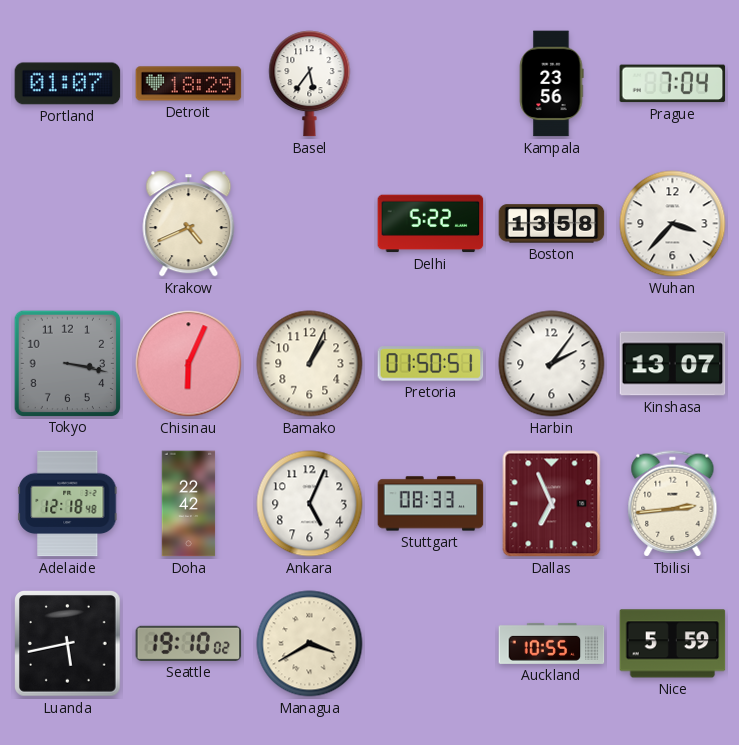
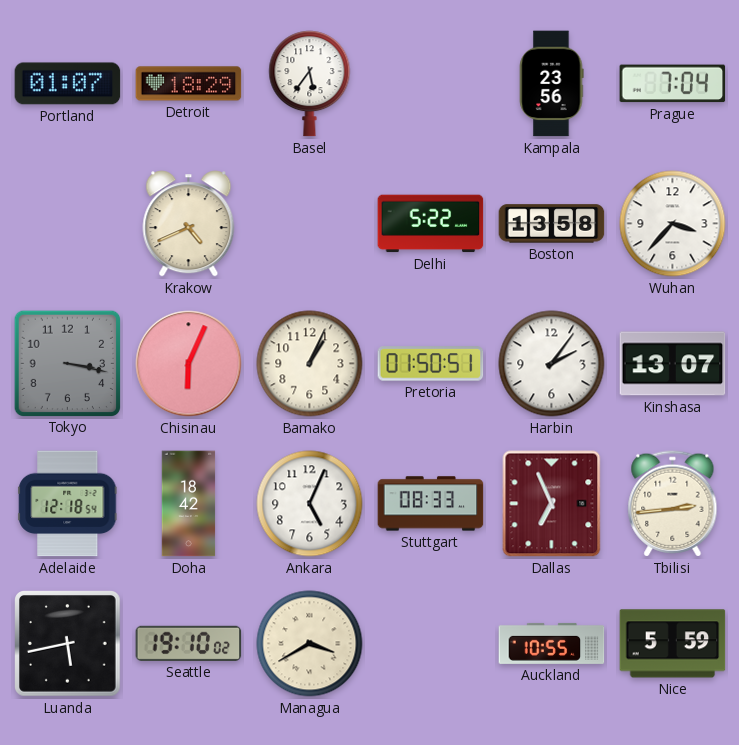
Adelaide: 12:18:48 -> 12:18:54 (68, 504)
Doha: 22:42 -> 18:42 (189, 504)
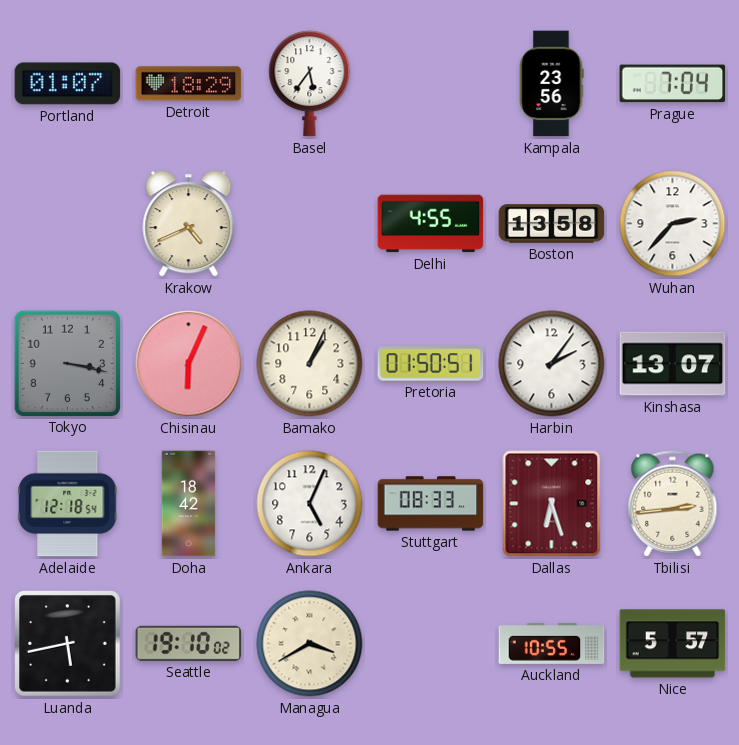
Delhi: 5:22 -> 4:55 (431, 224)
Wuhan: 3:37 -> 2:37 (673, 224)
Dallas: 6:56 -> 6:27 (552, 504)
Nice: 5:59 -> 5:57 (673, 644)
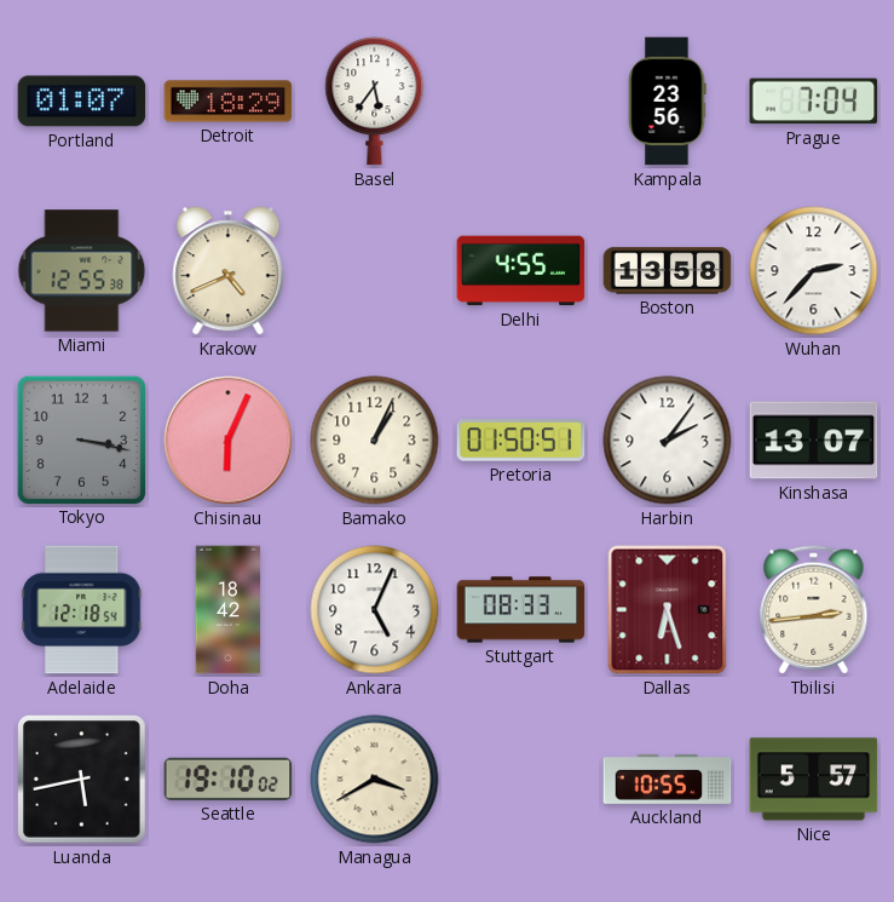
Miami: none -> 12:55 (82, 271)
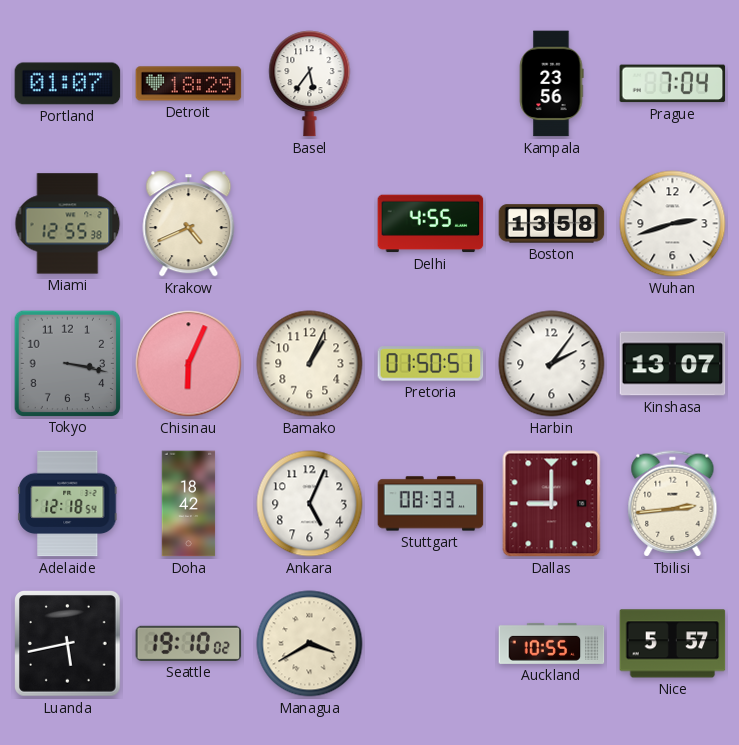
Wuhan: 2:37 -> 2:42 (673, 224)
Dallas: 6:27 -> 9:00 (552, 504)
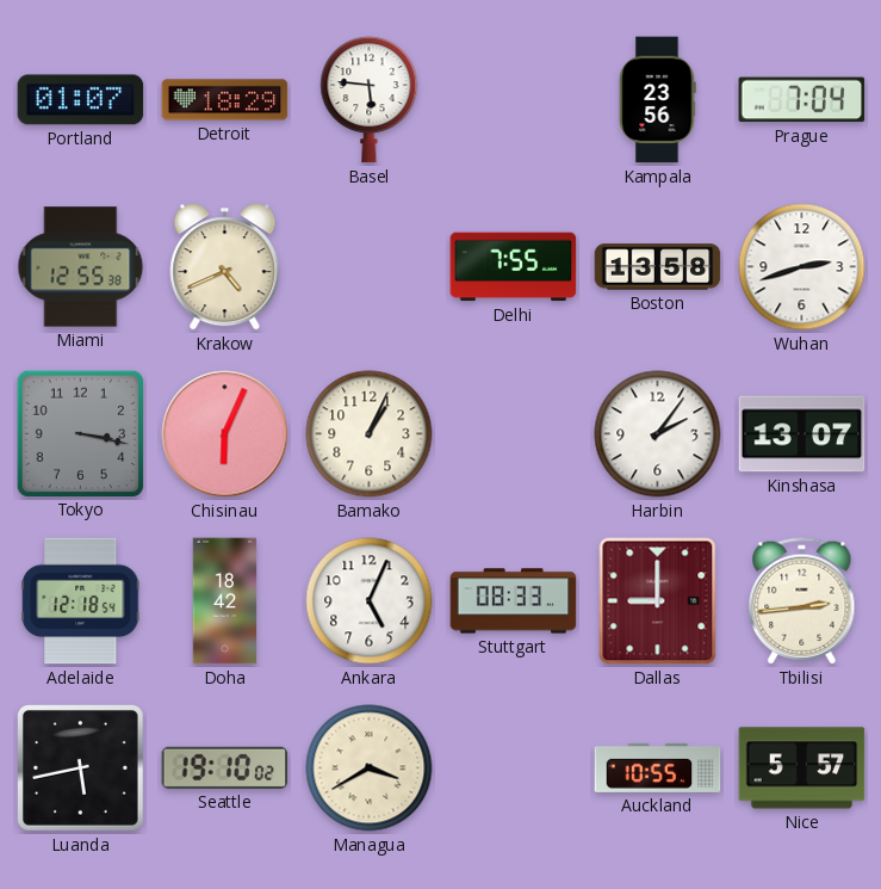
Basel: 5:36 -> 5:46 (370, 100)
Delhi: 4:55 -> 7:55 (514, 267)
Pretoria: 01:50 -> none (431, 364)
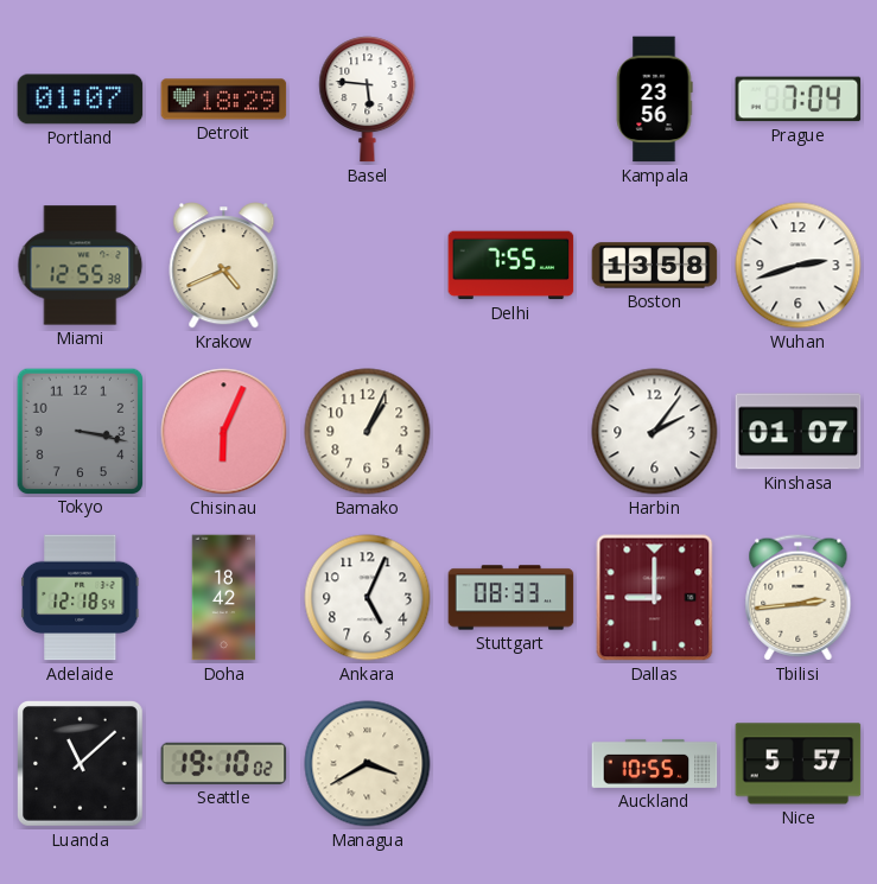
Kinshasa: 13:07 -> 01:07 (799, 432)
Luanda: 5:43 -> 11:08 (81, 764)
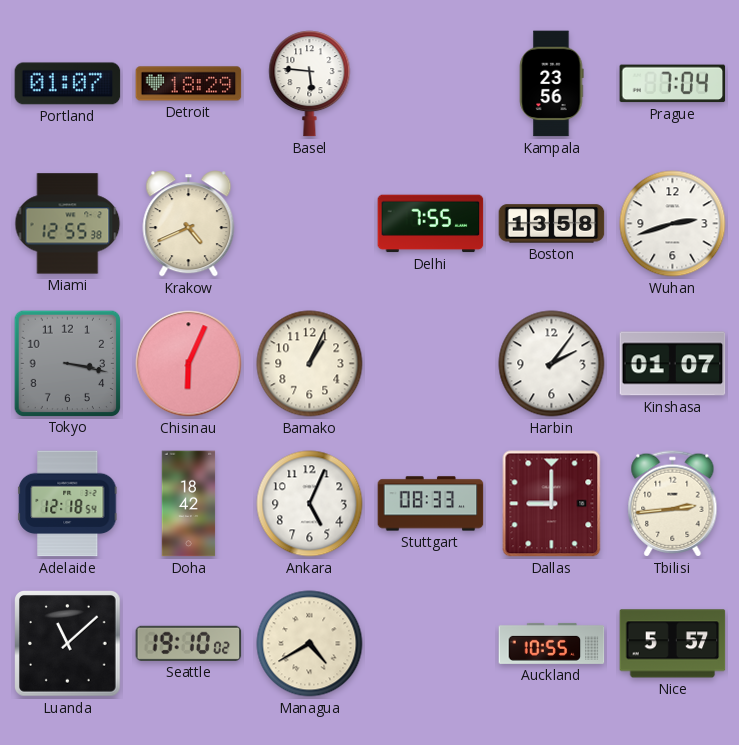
Managua: 3:40 -> 4:40 (310, 644)
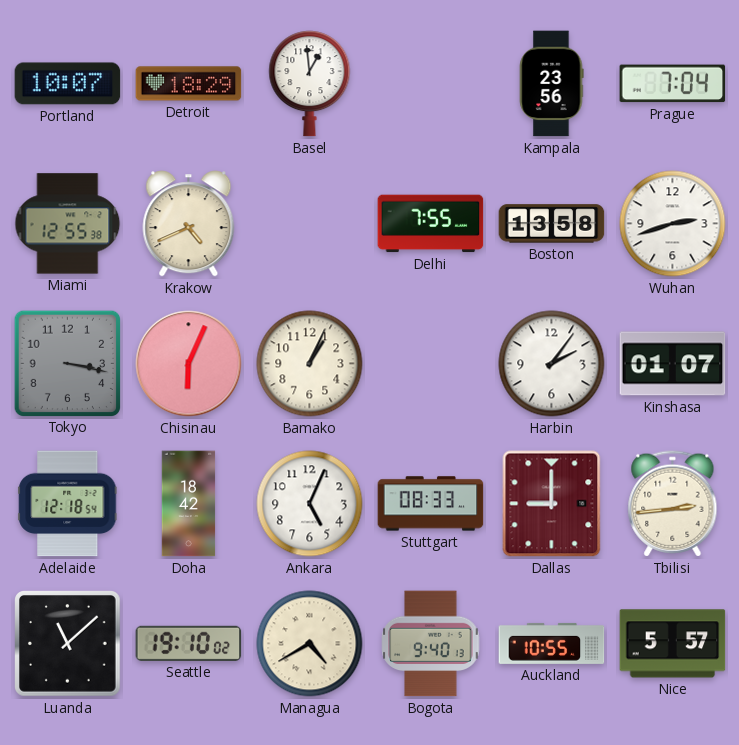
Portland: 01:07 -> 10:07 (68, 84)
Basel: 5:46 -> 12:59 (310, 84)
Bogota: none -> 9:40 (431, 644)
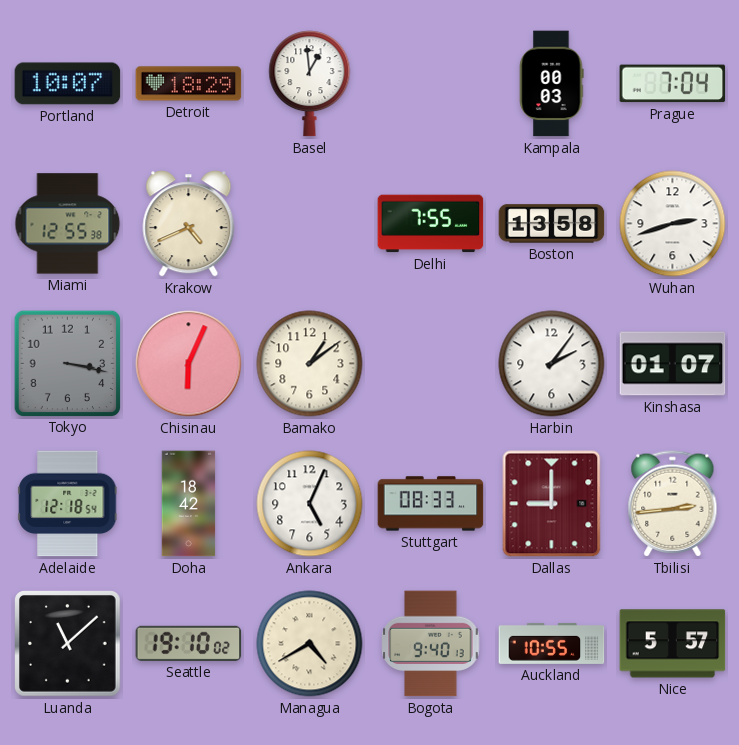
Kampala: 23:56 -> 00:03 (551, 84)
Bamako: 1:04 -> 1:09 (310, 364)
